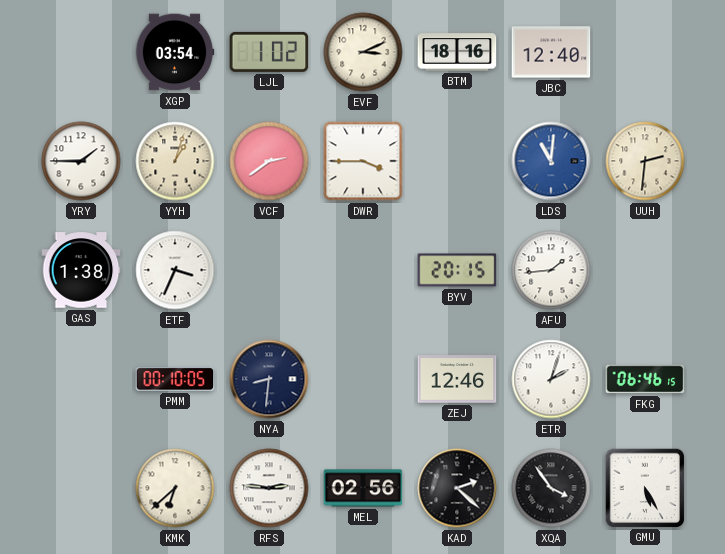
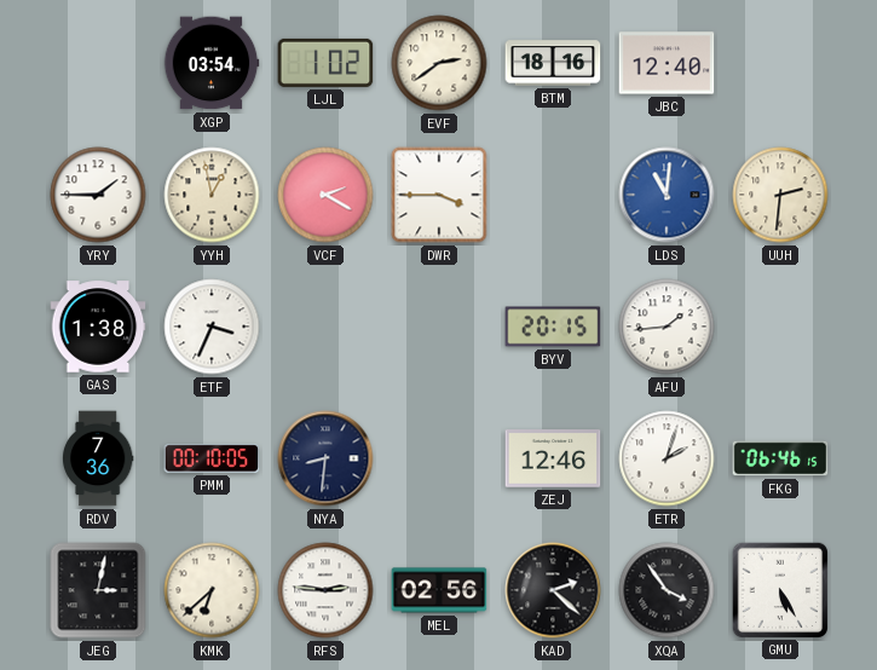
EVF: 3:11 -> 2:39 (439, 63)
YYH: 1:03 -> 12:58 (212, 195)
VCF: 2:39 -> 2:20 (325, 195)
RDV: none -> 7:36 (99, 458)
JEG: none -> 3:02 (98, 590)
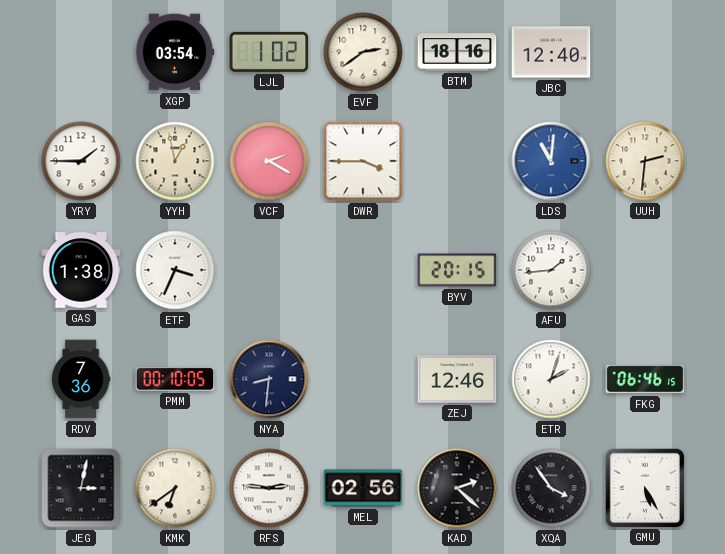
KMK: 6:38 -> 6:39 (175, 488)
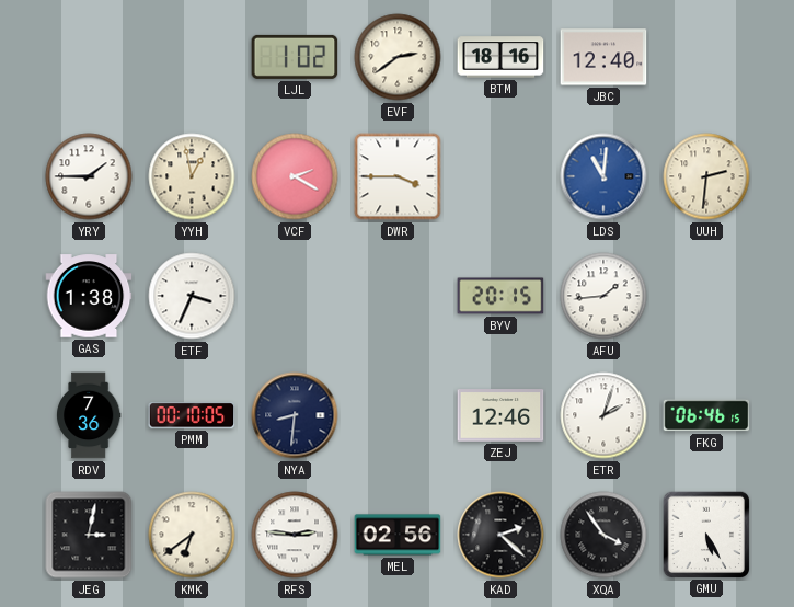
XGP: 03:54 -> none (175, 52)
